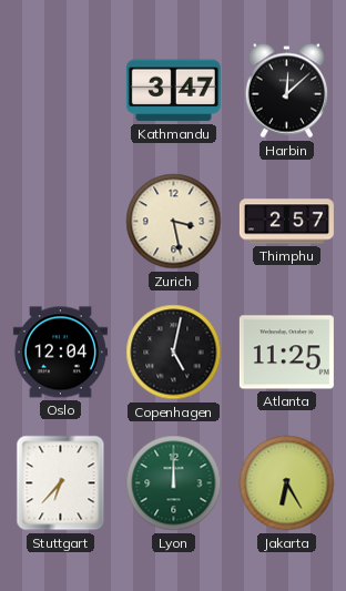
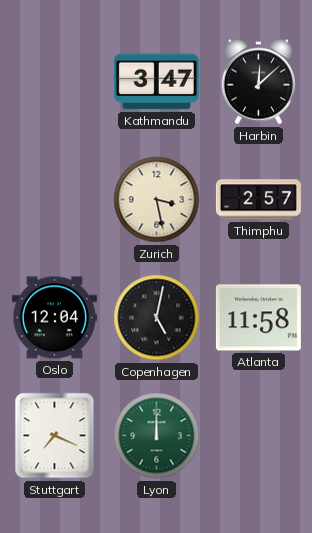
Atlanta: 11:25 -> 11:58 (258, 318)
Stuttgart: 6:37 -> 7:19 (55, 436)
Jakarta: 6:25 -> none (287, 483)
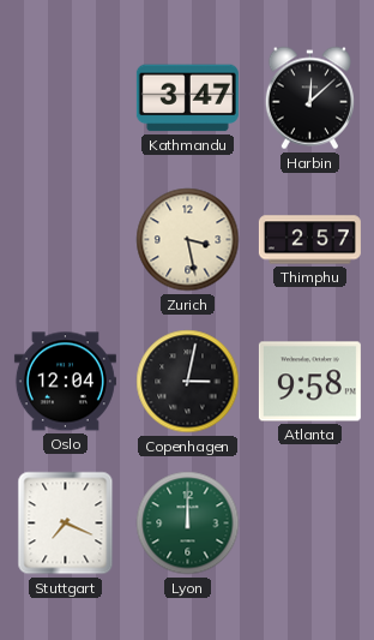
Copenhagen: 5:02 -> 3:02 (188, 382)
Atlanta: 11:58 -> 9:58 (309, 382)
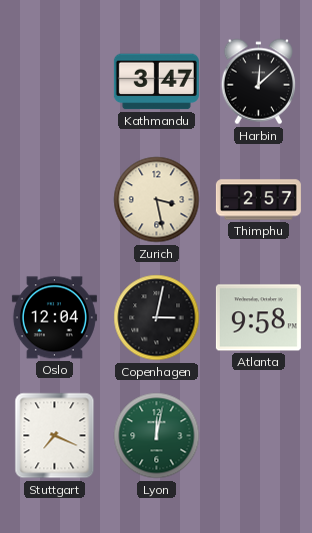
Lyon: 12:00 -> 12:02 (157, 436)
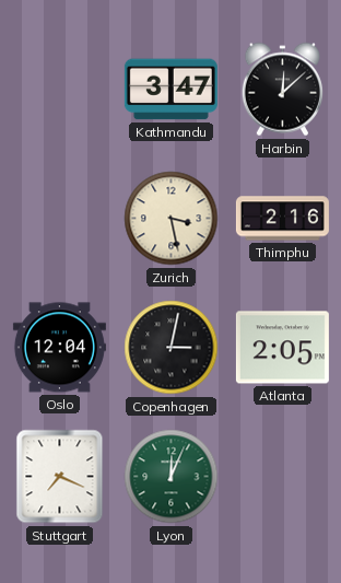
Thimphu: 2:57 -> 2:16 (282, 219)
Atlanta: 9:58 -> 2:05 (282, 348)
Lyon: 12:02 -> 12:04 (172, 477)
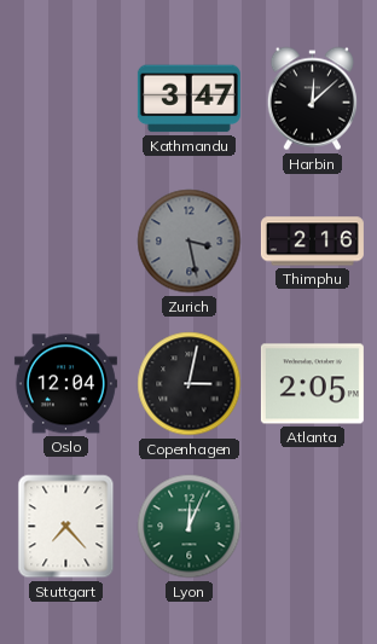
Zurich dial: cream -> grey (190, 242)
Stuttgart: 7:19 -> 7:23 (66, 527)
